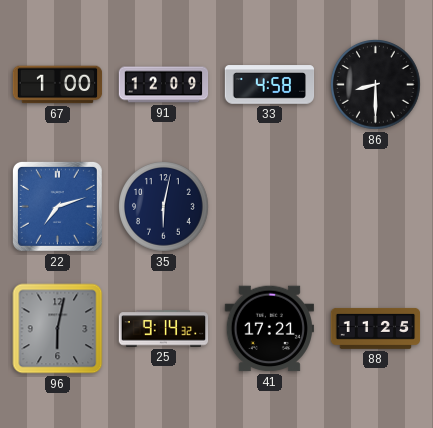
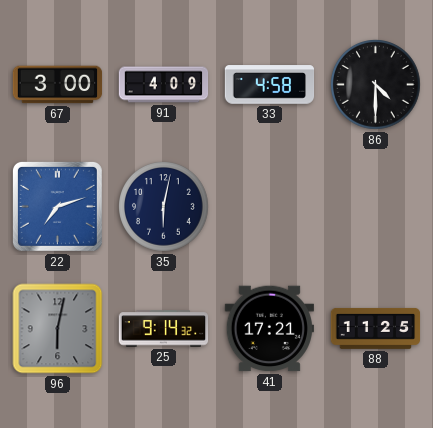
67: 1:00 -> 3:00 (58, 85)
91: 12:09 -> 4:09 (164, 85)
86: 8:30 -> 4:30 (376, 85)
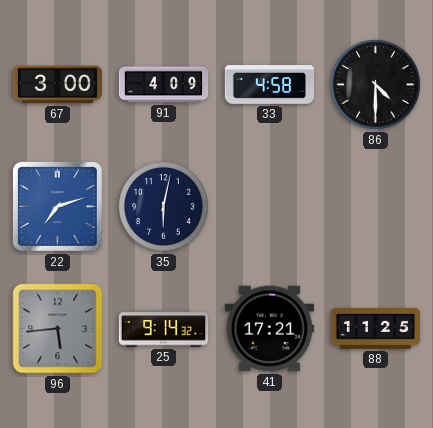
96: 6:02 -> 5:44 (58, 329)
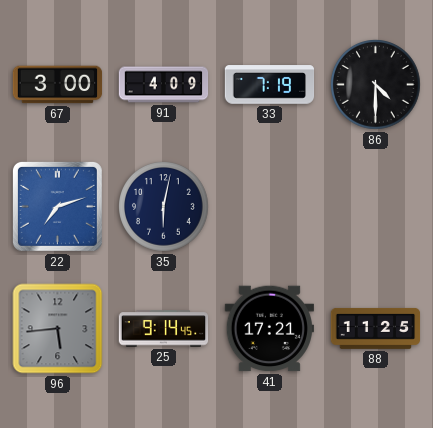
33: 4:58 -> 7:19 (270, 85)
25: 9:14:32 -> 9:14:45 (164, 329)
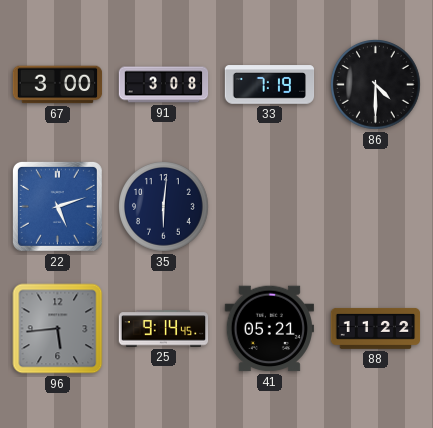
91: 4:09 -> 3:08 (164, 85)
22: 7:12 -> 5:12 (57, 206)
35: 6:02 -> 6:01 (164, 207)
41: 17:21 -> 05:21 (269, 329)
88: 11:25 -> 11:22 (376, 328)
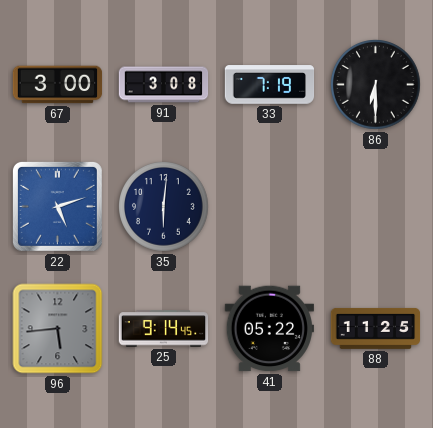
86: 4:30 -> 6:30 (376, 85)
41: 05:21 -> 05:22 (269, 329)
88: 11:22 -> 11:25 (376, 328)
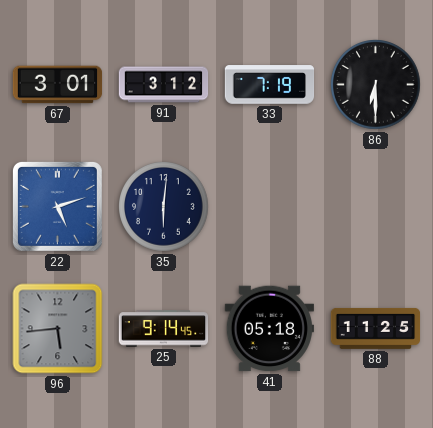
67: 3:00 -> 3:01 (58, 85)
91: 3:08 -> 3:12 (164, 85)
41: 05:22 -> 05:18 (269, 329)
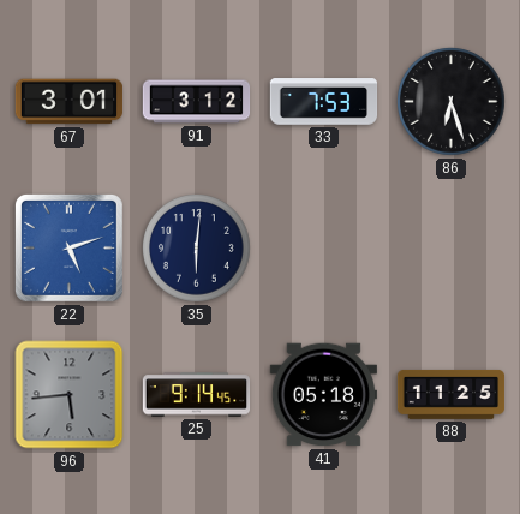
33: 7:19 -> 7:53 (324, 102)
86: 6:30 -> 6:27 (452, 102)
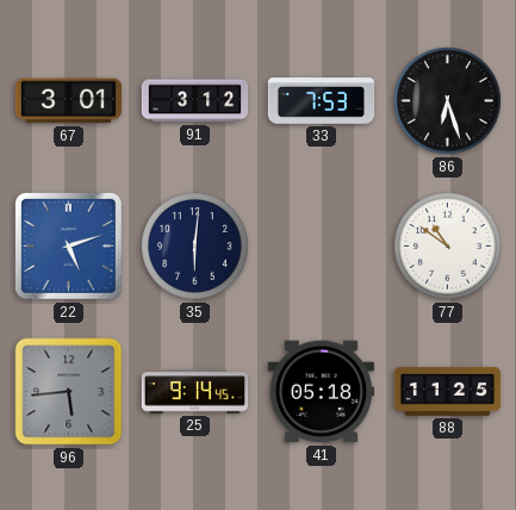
77: none -> 10:51 (448, 247)
